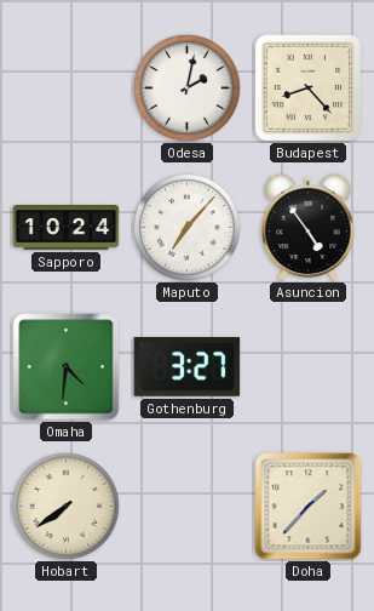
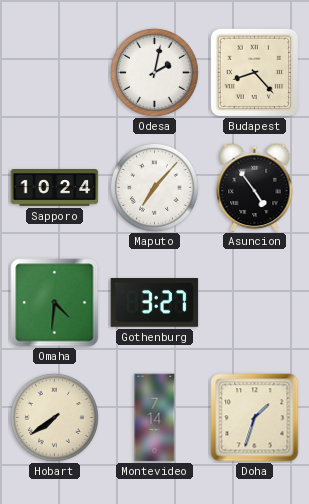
Montevideo: none -> 7:14 (155, 418)
Doha: 1:37 -> 1:33 (255, 418)
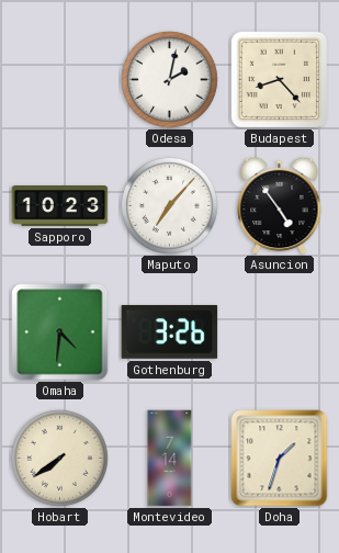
Sapporo: 10:24 -> 10:23 (60, 206)
Gothenburg: 3:27 -> 3:26 (170, 332)
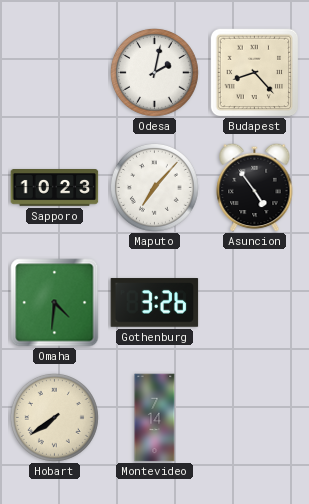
Doha: 1:33 -> none (280, 459)
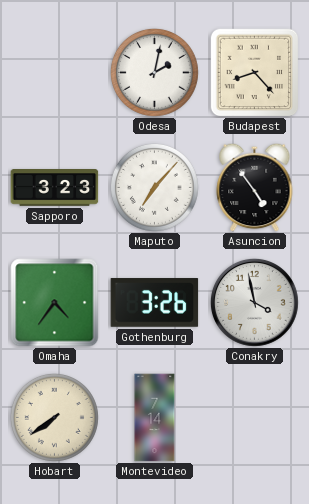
Sapporo: 10:23 -> 3:23 (55, 188)
Omaha: 4:31 -> 4:36 (55, 303)
Conakry: none -> 3:58 (254, 302)
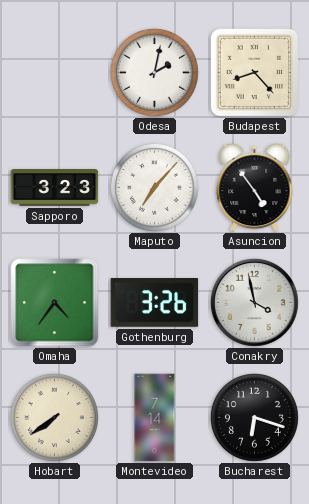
Bucharest: none -> 6:18 (254, 417)
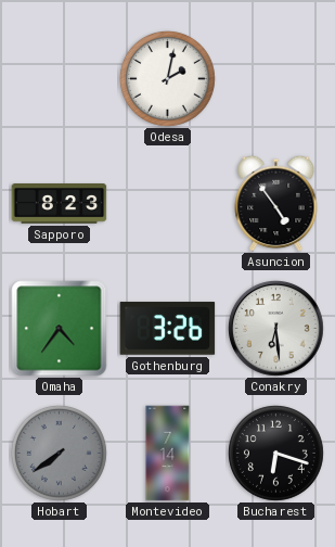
Budapest: 8:23 -> none (254, 72)
Sapporo: 3:23 -> 8:23 (60, 204)
Maputo: 7:07 -> none (154, 187)
Conakry: 3:58 -> 6:29 (275, 328)
Hobart dial: cream -> grey (59, 453)
